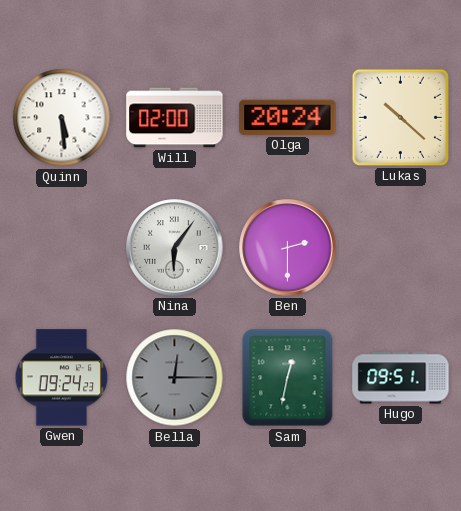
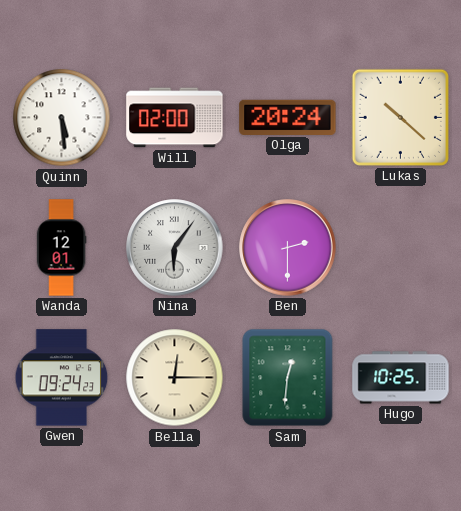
Wanda: none -> 12:01 (61, 248)
Bella dial: grey -> cream (175, 378)
Sam: 12:32 -> 12:31 (288, 378)
Hugo: 09:51 -> 10:25 (401, 378)
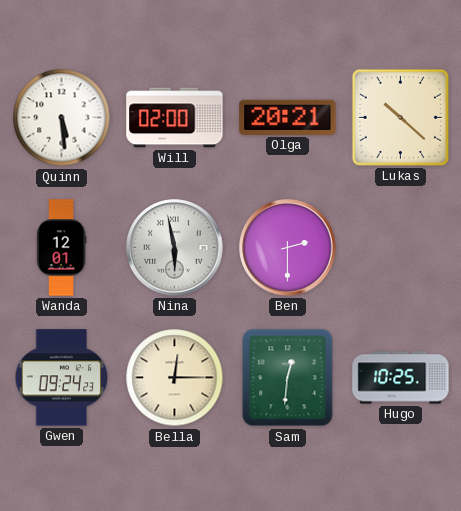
Olga: 20:24 -> 20:21 (288, 117)
Nina: 6:06 -> 5:58 (175, 248)
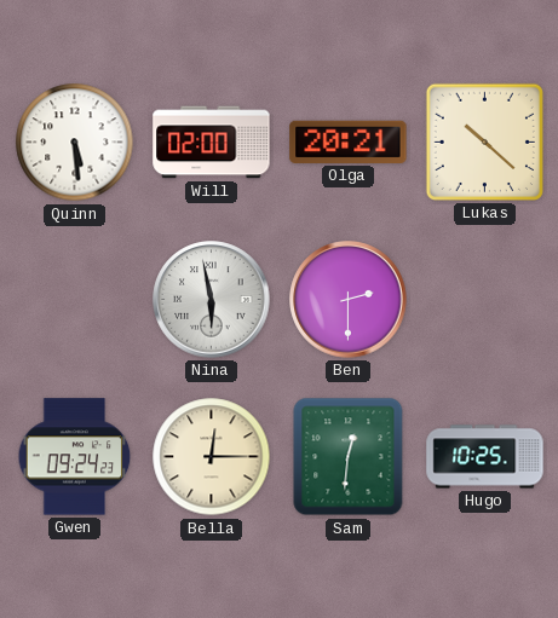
Wanda: 12:01 -> none (61, 248)
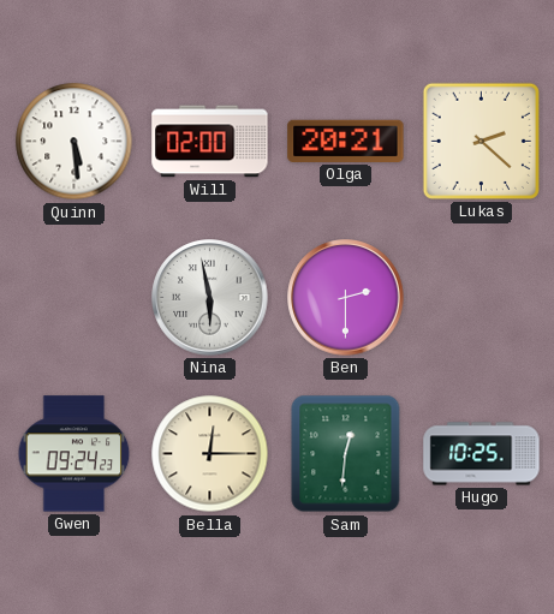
Lukas: 10:22 -> 2:22 (481, 141)
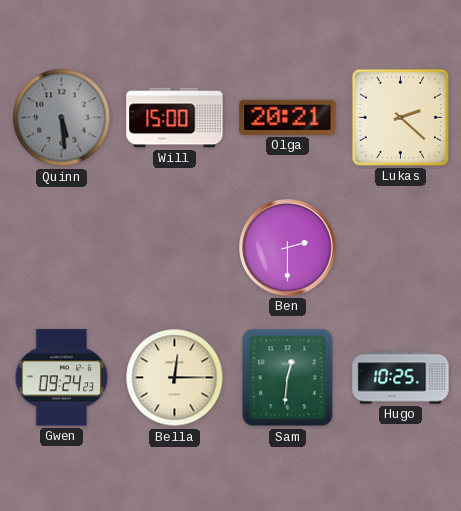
Quinn dial: white -> grey (62, 118)
Will: 02:00 -> 15:00 (175, 118)
Nina: 5:58 -> none (210, 298)
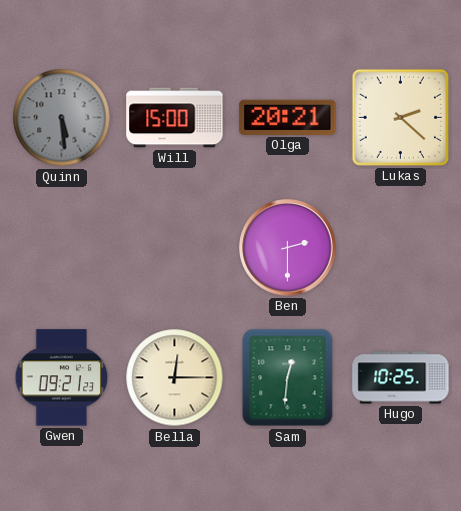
Gwen: 09:24 -> 09:21 (62, 378)
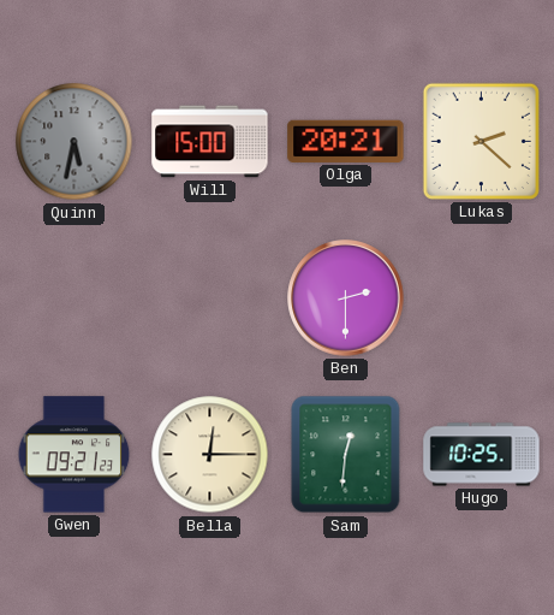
Quinn: 5:29 -> 5:32 (75, 142)
